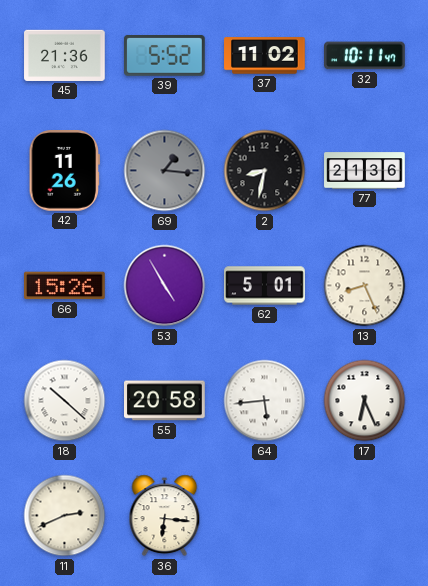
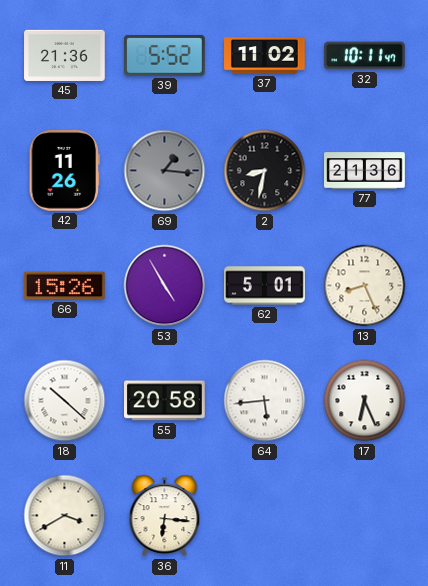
11: 2:41 -> 3:40 (65, 516)
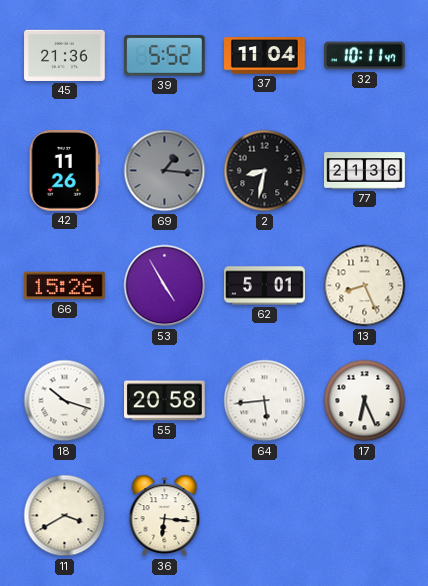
37: 11:02 -> 11:04 (265, 56)
18: 10:22 -> 10:18 (65, 401)
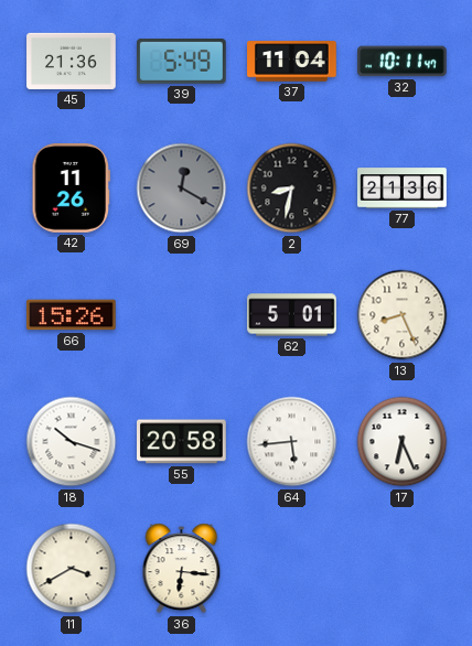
39: 5:52 -> 5:49 (182, 62)
69: 1:16 -> 12:20 (182, 189)
53: 4:55 -> none (165, 286)
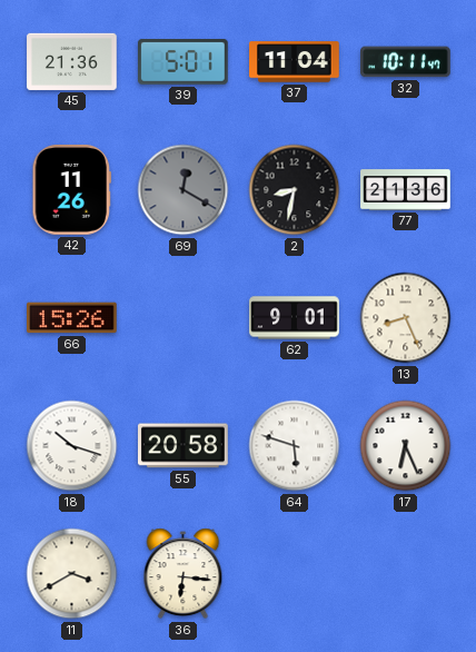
39: 5:49 -> 5:01 (184, 62)
62: 5:01 -> 9:01 (295, 318)
64: 5:44 -> 5:48 (295, 446)
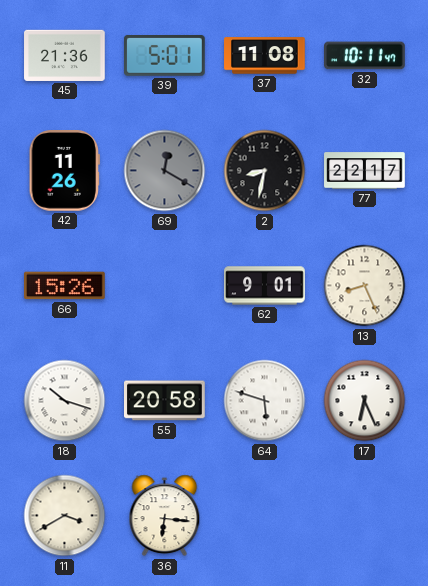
37: 11:04 -> 11:08 (265, 56)
77: 21:36 -> 22:17 (365, 171)
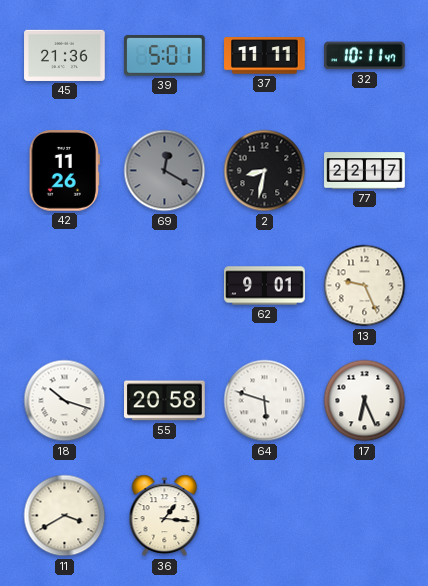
37: 11:08 -> 11:11 (265, 56)
66: 15:26 -> none (65, 286)
13: 8:26 -> 9:26 (365, 286)
36: 6:16 -> 1:16 (165, 516)
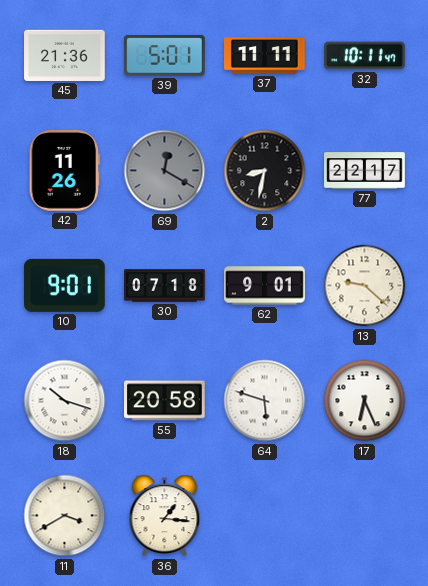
10: none -> 9:01 (65, 285)
30: none -> 07:18 (165, 286)
13: 9:26 -> 9:22 (365, 286)
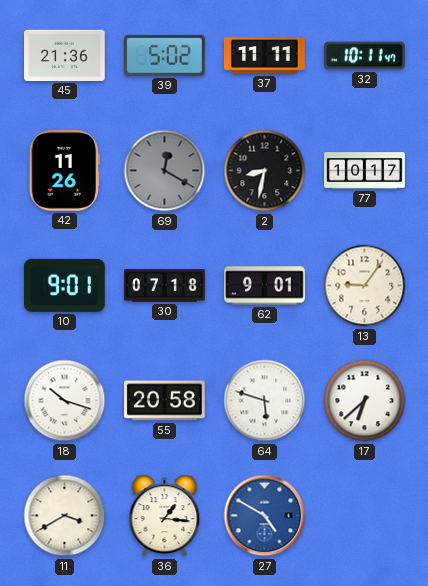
39: 5:01 -> 5:02 (165, 56)
77: 22:17 -> 10:17 (365, 171)
13: 9:22 -> 9:06 (365, 286)
17: 6:26 -> 6:38 (365, 401)
27: none -> 4:50 (265, 516)
